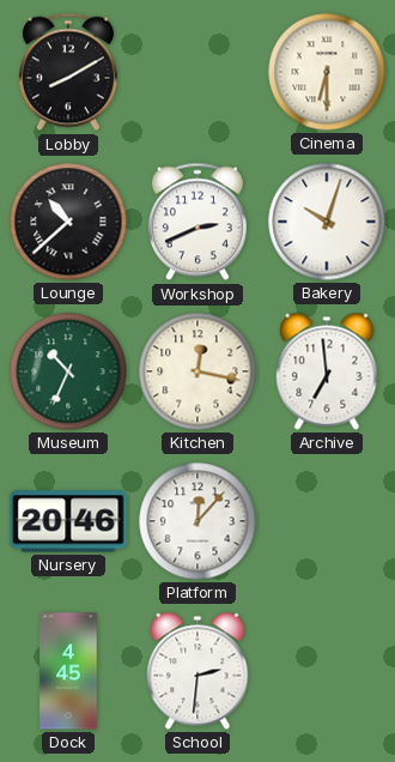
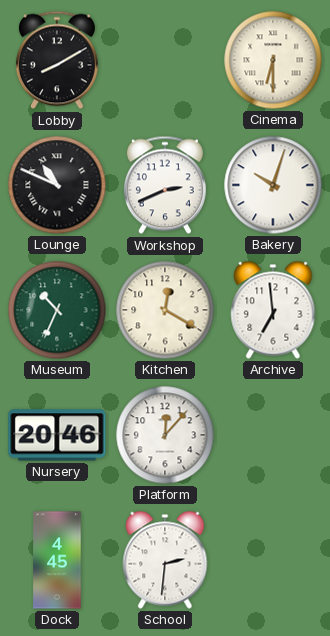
Lounge: 10:38 -> 10:49 (57, 185)
Kitchen: 12:17 -> 12:20 (165, 310)
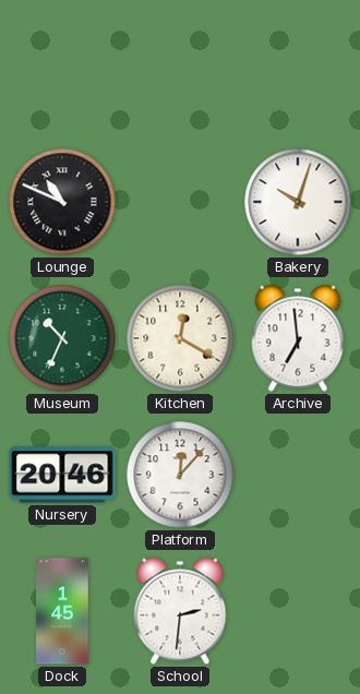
Lobby: 8:10 -> none (57, 60)
Cinema: 6:30 -> none (273, 60)
Workshop: 2:41 -> none (165, 185)
Dock: 4:45 -> 1:45 (62, 611)
